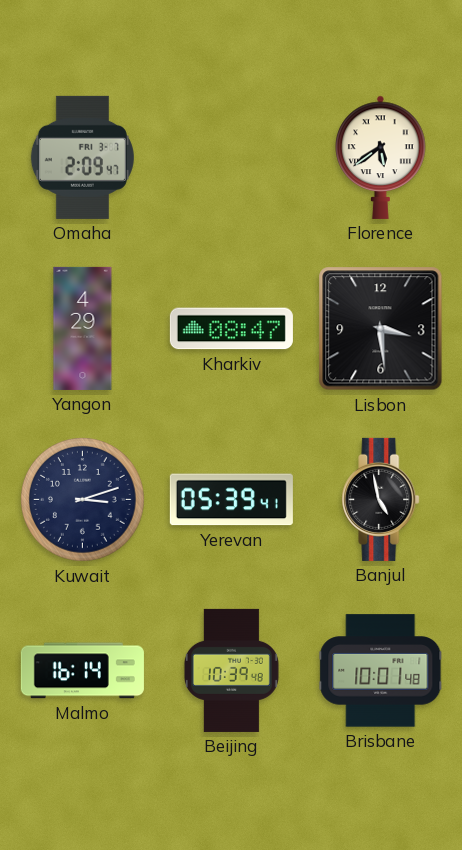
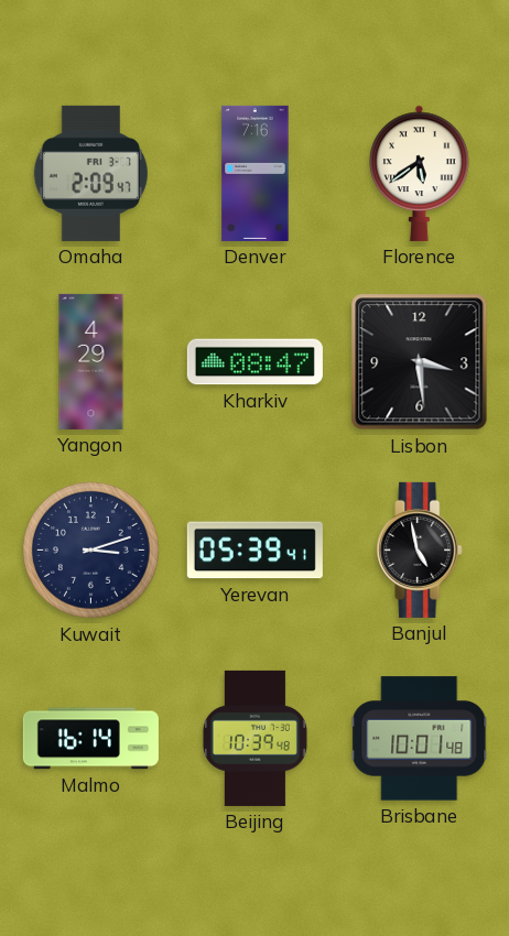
Denver: none -> 7:16 (256, 173)
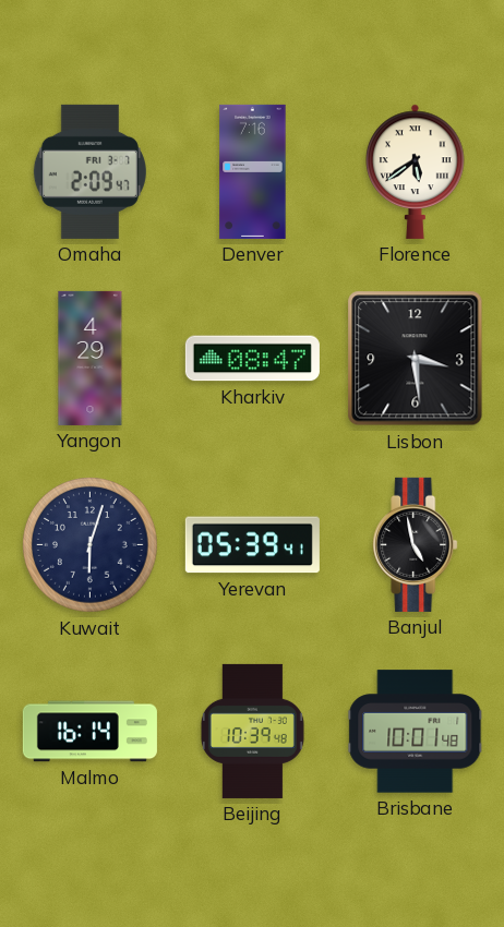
Kuwait: 3:12 -> 6:03 (91, 545)
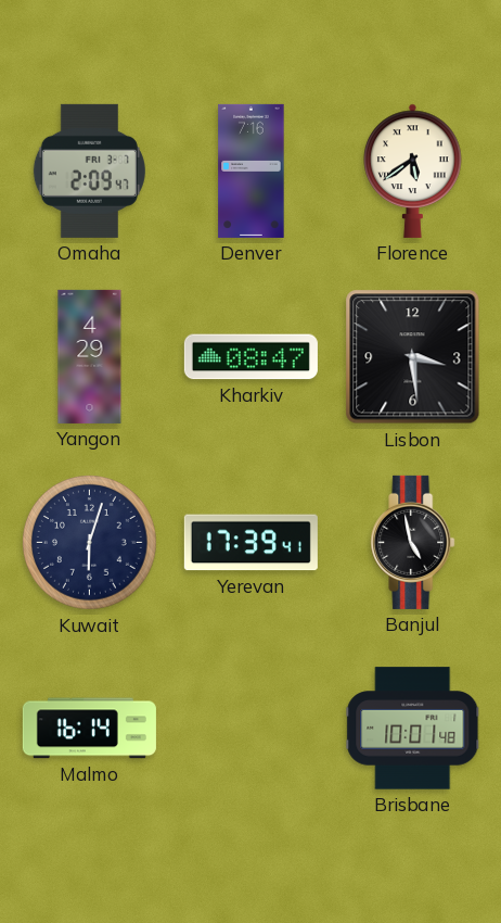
Yerevan: 05:39 -> 17:39 (251, 543)
Beijing: 10:39 -> none (252, 731)
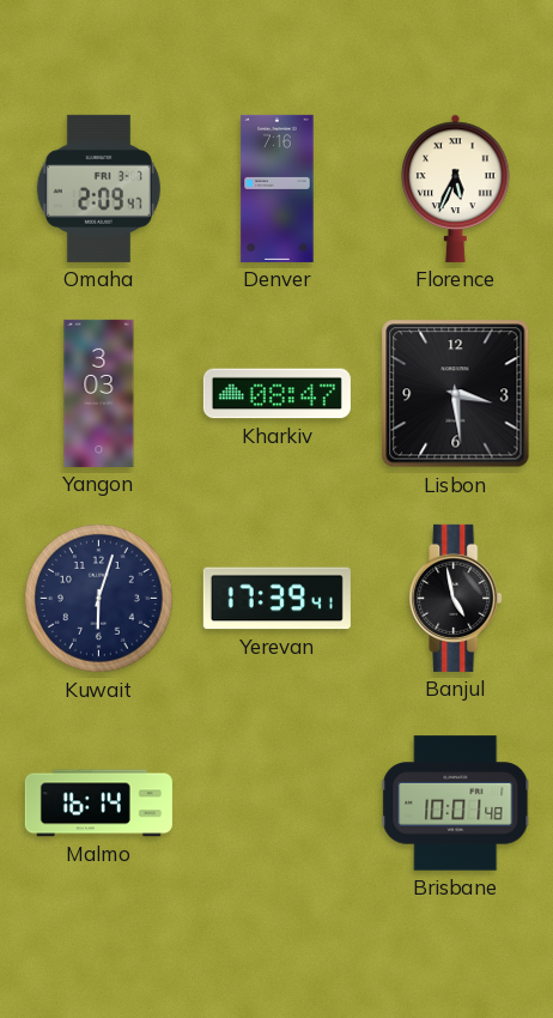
Florence: 5:39 -> 5:34 (456, 188)
Yangon: 4:29 -> 3:03 (99, 393)
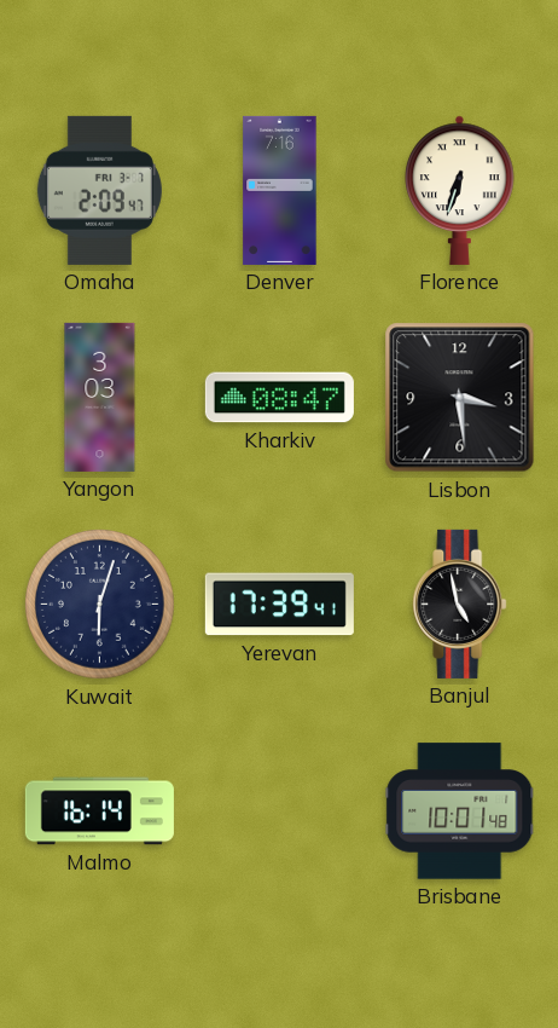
Florence: 5:34 -> 6:33 (460, 190)
